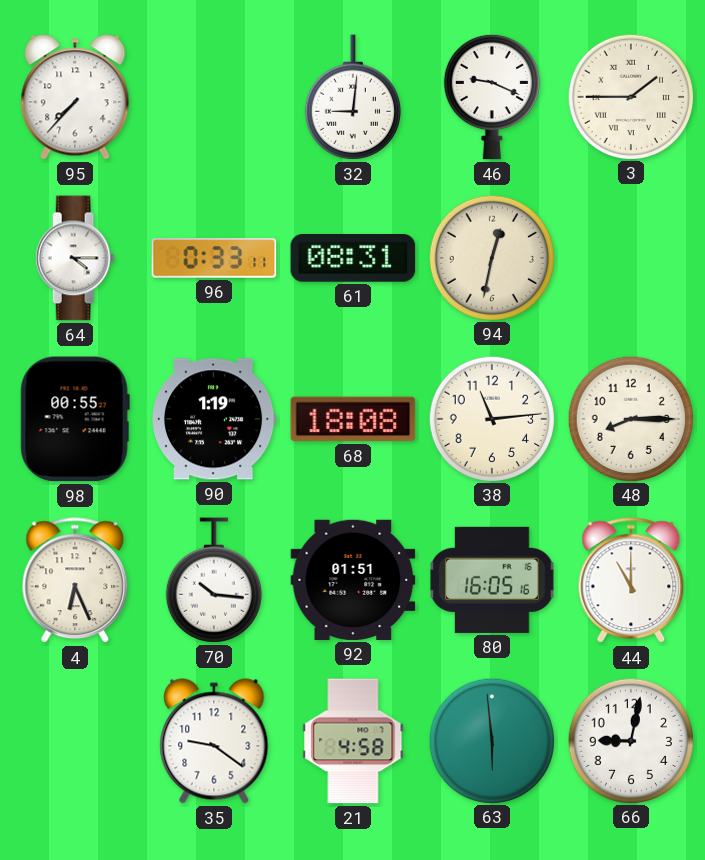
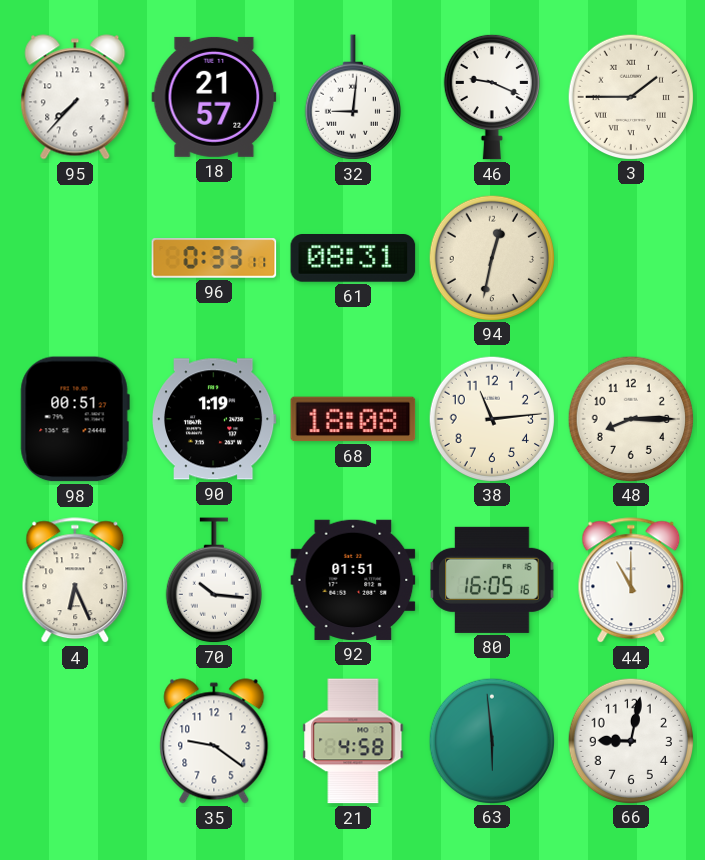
18: none -> 21:57 (214, 97)
64: 4:15 -> none (75, 258)
98: 00:55 -> 00:51 (75, 419)
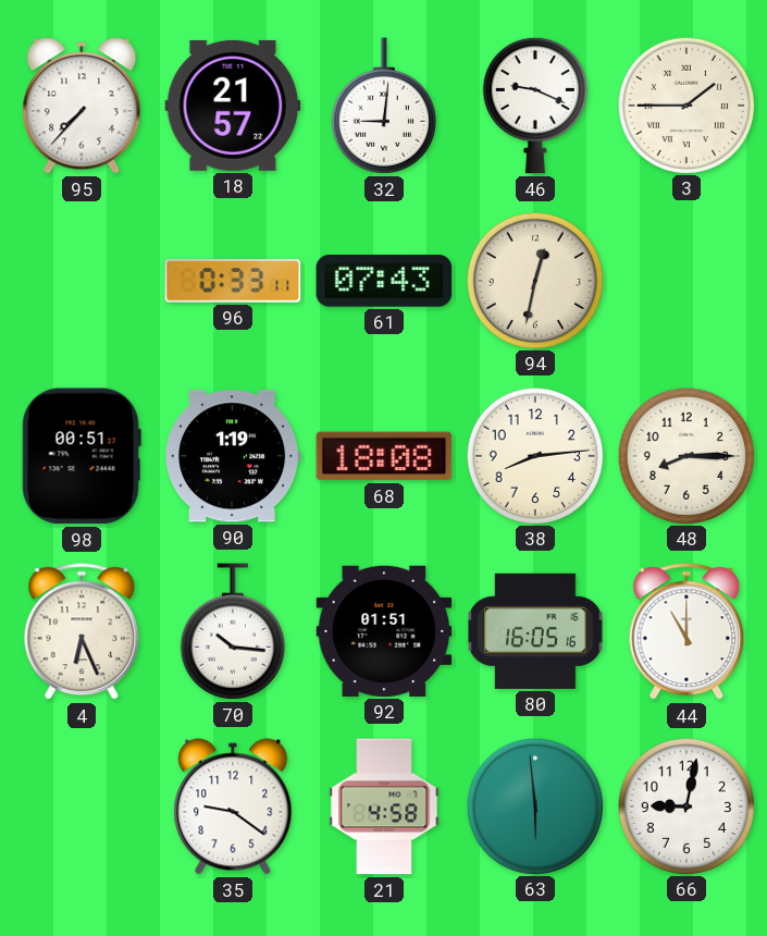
61: 08:31 -> 07:43 (384, 281)
38: 11:14 -> 8:14 (534, 455)
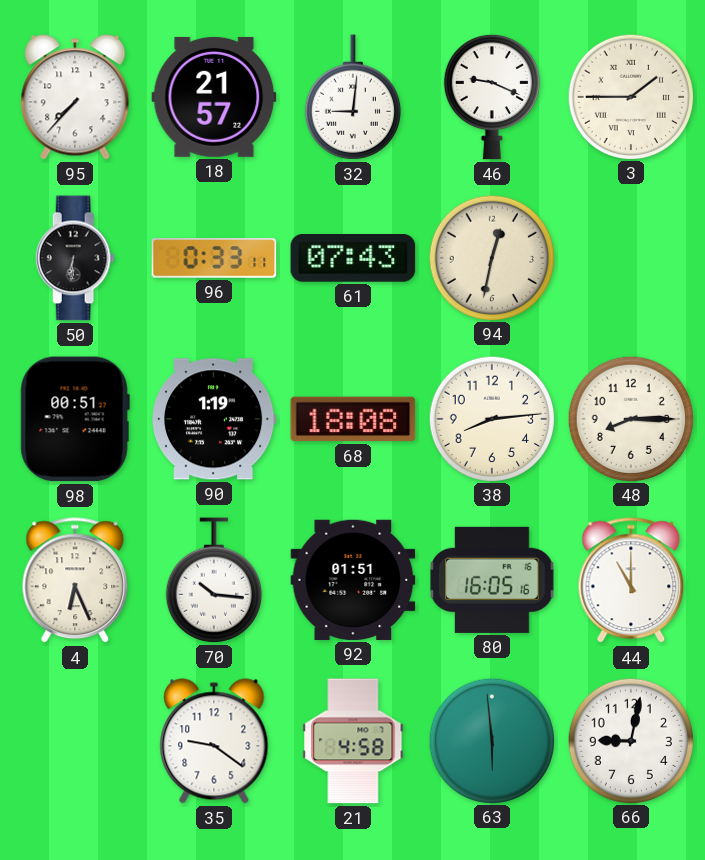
50: none -> 6:31 (75, 258)
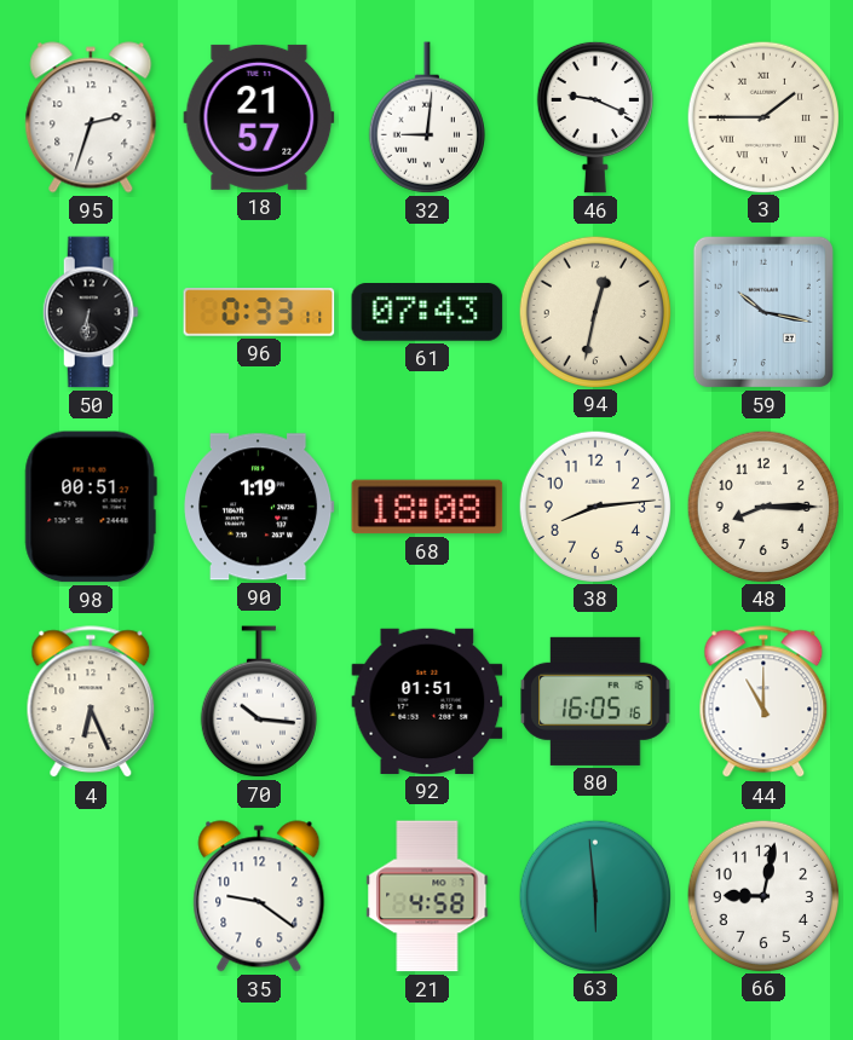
95: 7:37 -> 2:33 (91, 117)
59: none -> 10:17 (763, 312)
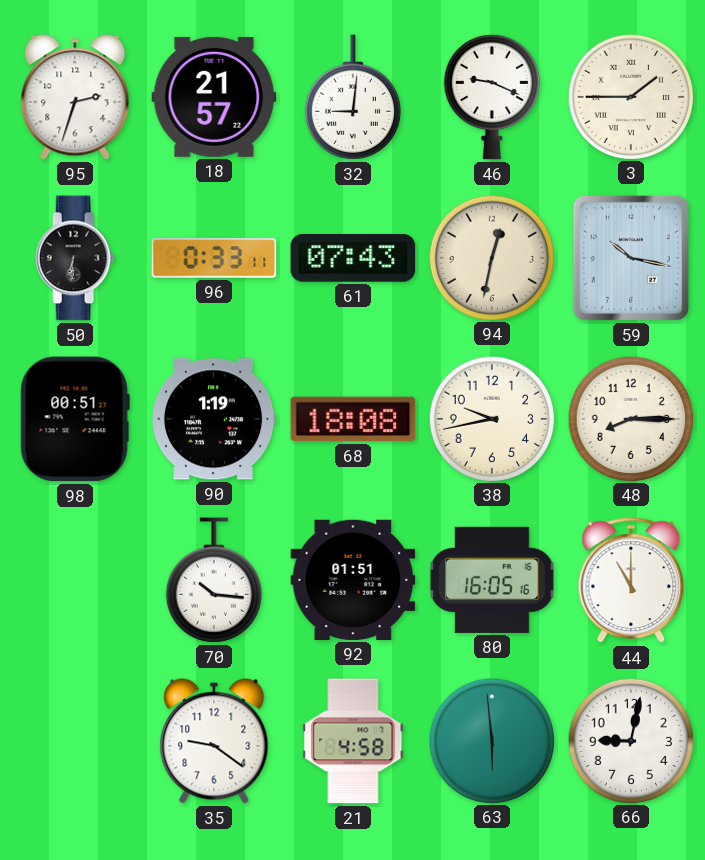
38: 8:14 -> 9:43 (491, 418)
4: 6:26 -> none (91, 703)
